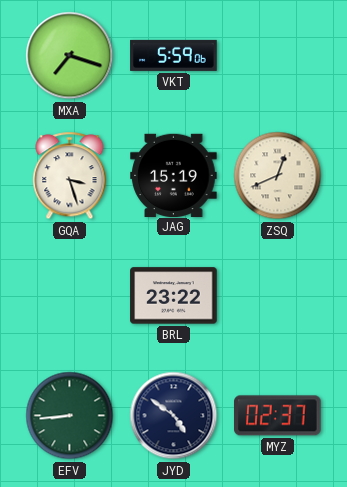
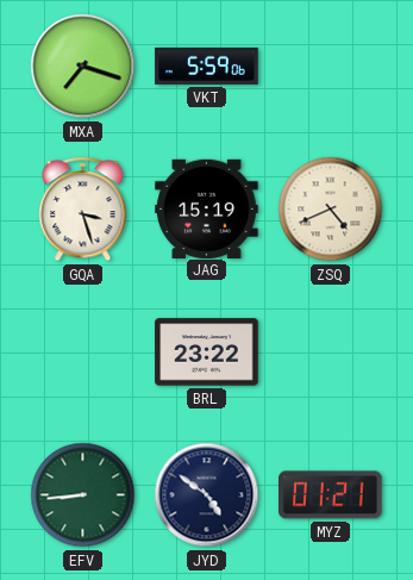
ZSQ: 12:41 -> 4:41 (331, 210)
MYZ: 02:37 -> 01:21 (331, 495)
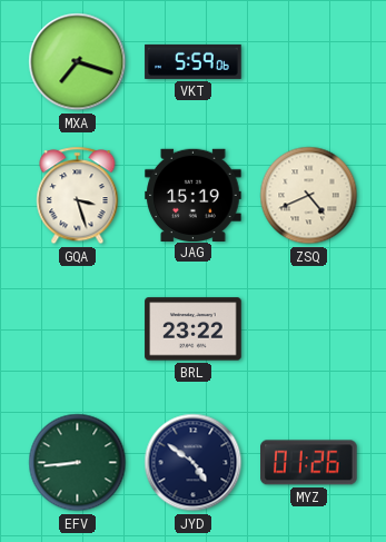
MYZ: 01:21 -> 01:26 (309, 463)
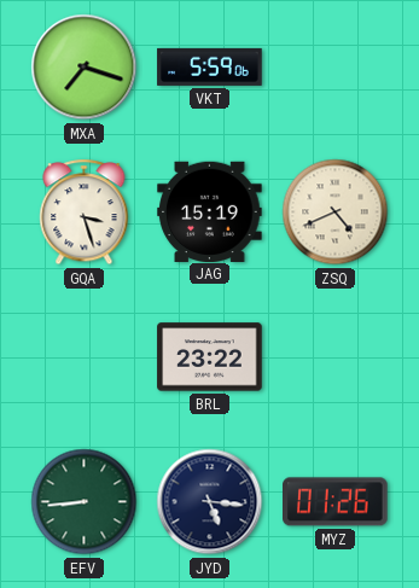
JYD: 4:51 -> 5:16 (210, 502)
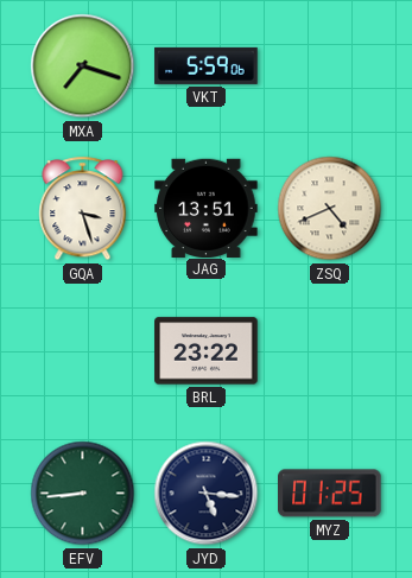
JAG: 15:19 -> 13:51 (207, 208)
MYZ: 01:26 -> 01:25 (330, 494)
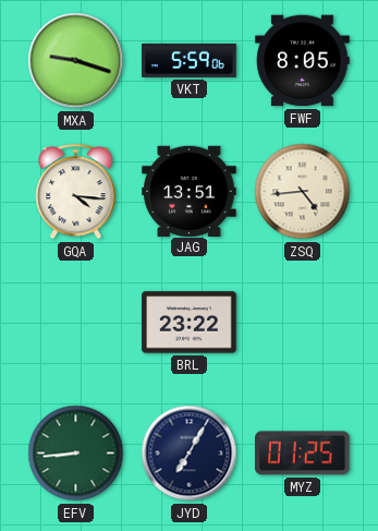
MXA: 7:18 -> 9:18 (76, 61)
FWF: none -> 8:05 (303, 61)
GQA: 3:27 -> 4:16 (76, 192)
ZSQ: 4:41 -> 4:44 (303, 192)
JYD: 5:16 -> 7:05 (190, 454)
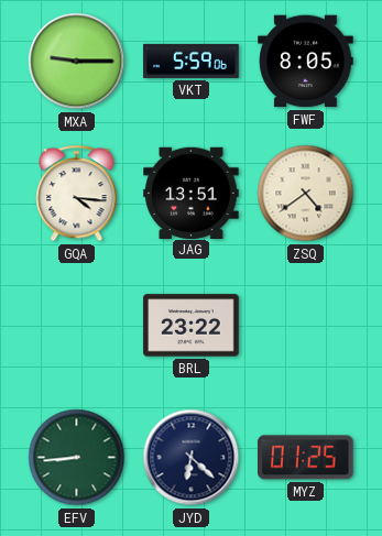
MXA: 9:18 -> 9:15 (77, 62)
ZSQ: 4:44 -> 4:39 (306, 194)
JYD: 7:05 -> 6:22 (192, 458)
